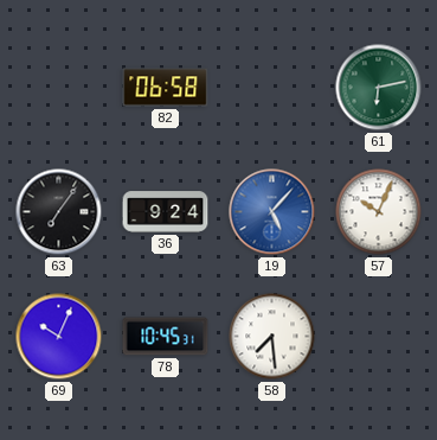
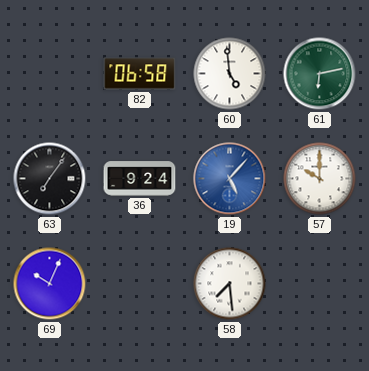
60: none -> 4:59 (230, 74)
57: 10:04 -> 10:00 (320, 179)
78: 10:45 -> none (166, 337)
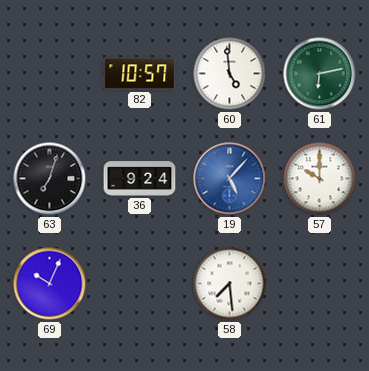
82: 06:58 -> 10:57 (140, 74)
63: 7:06 -> 7:03 (50, 179)
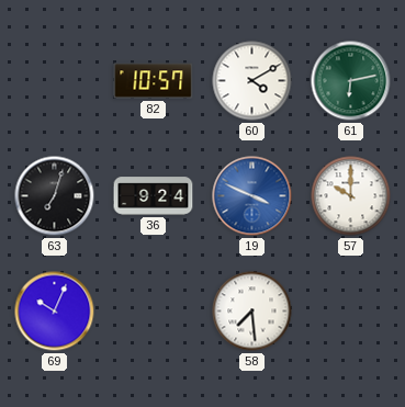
60: 4:59 -> 4:10 (252, 81)
19: 5:07 -> 3:49 (252, 196)
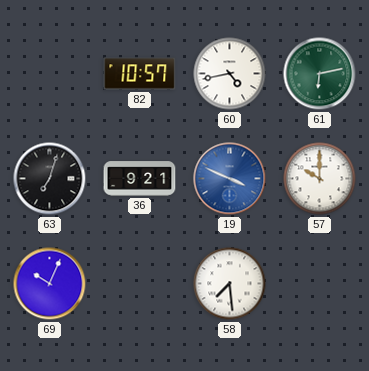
60: 4:10 -> 4:43 (230, 74)
36: 9:24 -> 9:21 (140, 179)
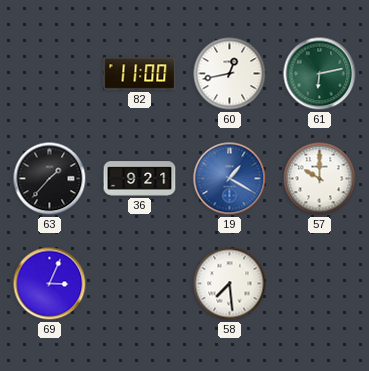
82: 10:57 -> 11:00 (140, 74)
60: 4:43 -> 12:43 (230, 74)
63: 7:03 -> 1:37 (50, 179)
19: 3:49 -> 1:20 (230, 179)
69: 10:04 -> 3:04 (50, 284)
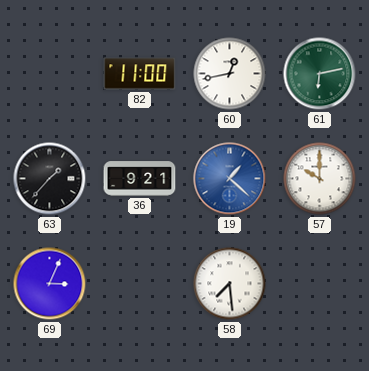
19: 1:20 -> 1:22 (230, 179)
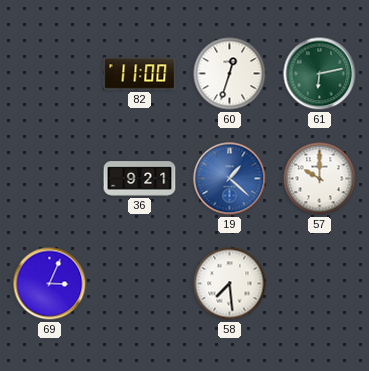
60: 12:43 -> 12:33 (230, 74)
63: 1:37 -> none (50, 179)
